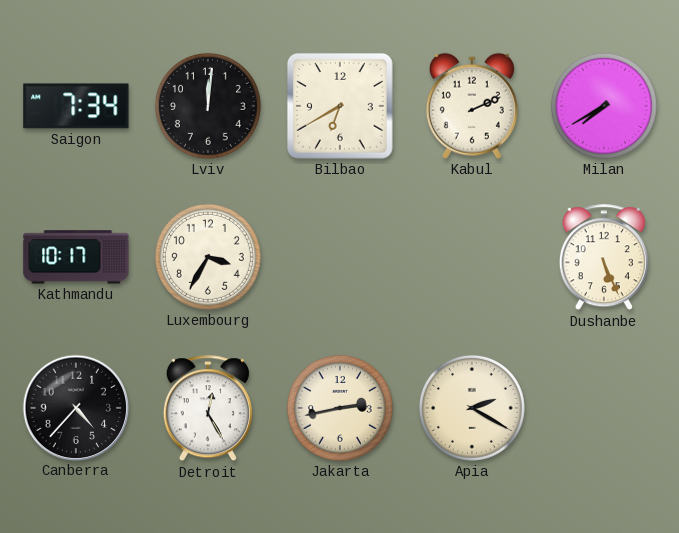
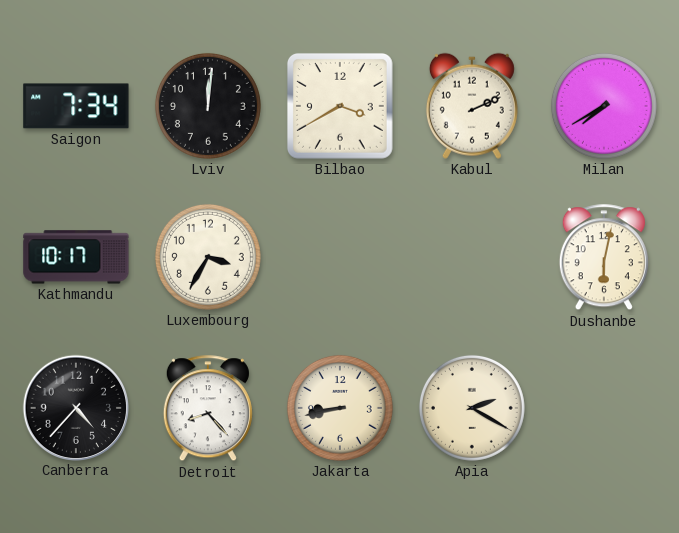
Bilbao: 6:40 -> 3:40 (340, 106)
Dushanbe: 5:26 -> 6:02 (604, 258)
Detroit: 12:25 -> 8:23 (208, 409)
Jakarta: 2:43 -> 8:43 (340, 408)
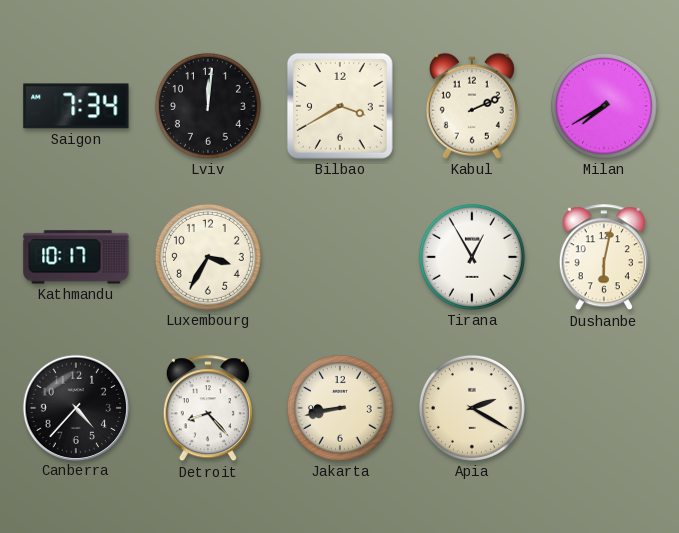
Tirana: none -> 12:55 (472, 257)
